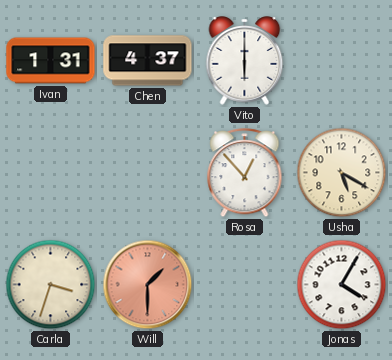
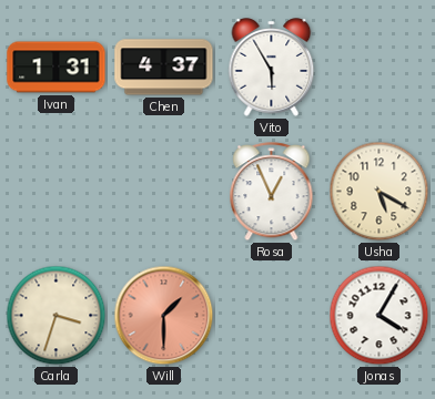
Vito: 6:00 -> 5:55 (272, 68)
Rosa: 12:53 -> 12:56 (272, 192)
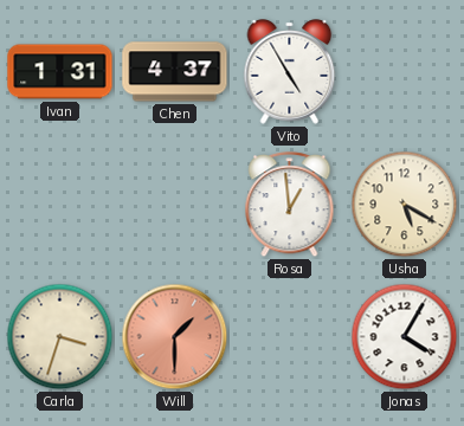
Vito: 5:55 -> 4:55 (290, 72)
Rosa: 12:56 -> 12:59 (290, 205)
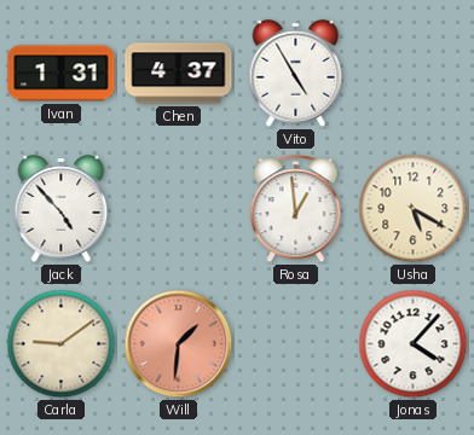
Jack: none -> 4:53 (62, 209)
Carla: 3:33 -> 9:09 (62, 344)
Will: 1:30 -> 1:31 (179, 344)
Jonas: 4:05 -> 4:07 (414, 344)
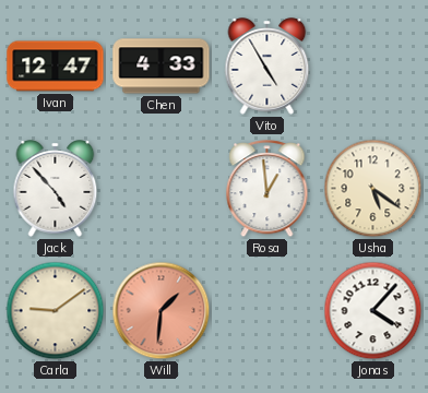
Ivan: 1:31 -> 12:47 (56, 67)
Chen: 4:37 -> 4:33 (162, 67)
Usha: 5:20 -> 5:21 (373, 189)
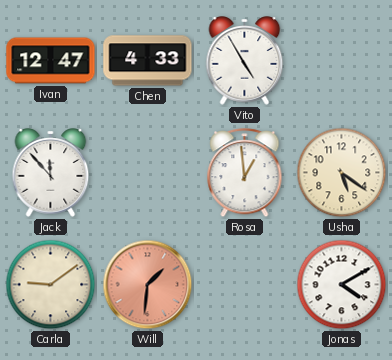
Jack: 4:53 -> 11:53 (51, 173)
Jonas: 4:07 -> 4:10 (342, 285)
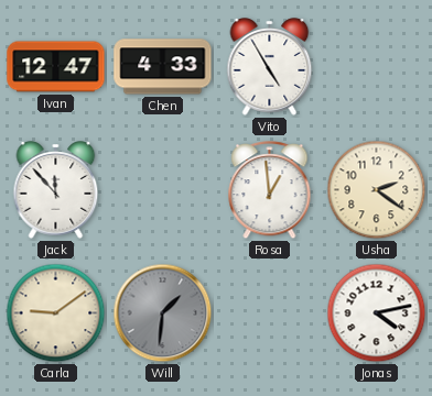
Usha: 5:21 -> 2:21 (377, 190)
Will dial: salmon -> grey (163, 313)
Jonas: 4:10 -> 4:13 (377, 313)
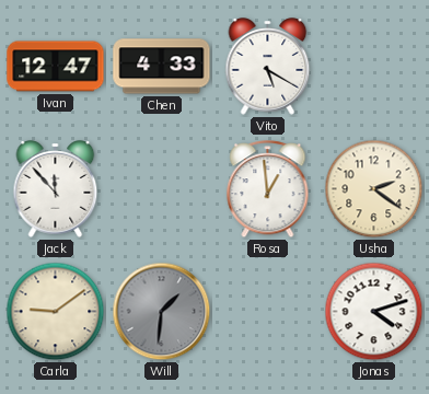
Vito: 4:55 -> 5:20 (268, 67)
Jonas: 4:13 -> 4:12 (374, 312)
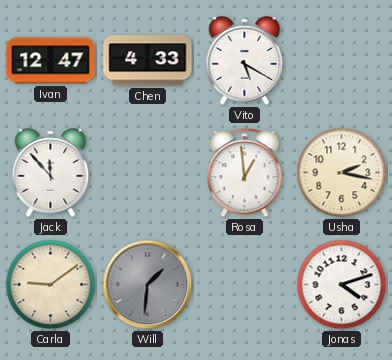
Usha: 2:21 -> 2:17 (342, 173)
